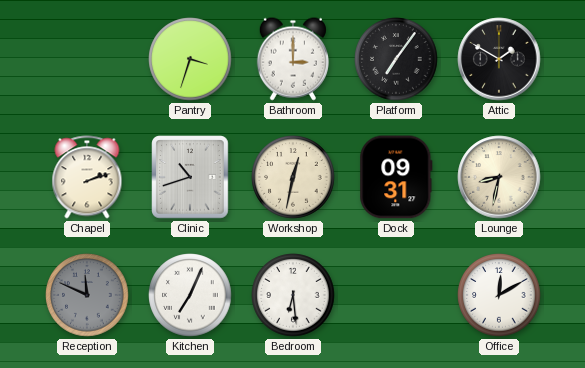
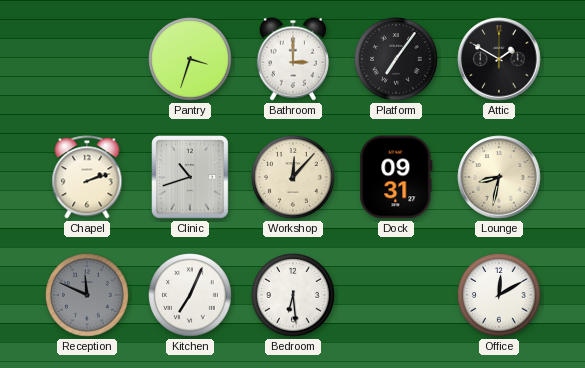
Workshop: 12:32 -> 12:07 (293, 177)
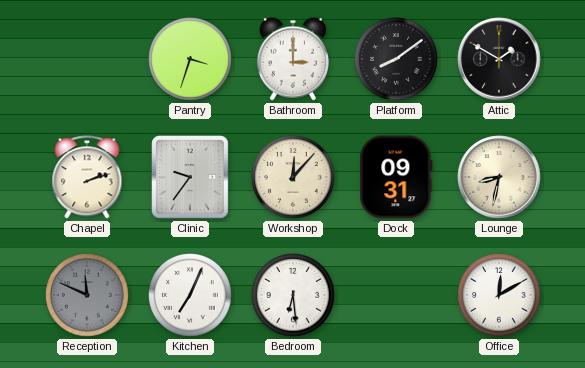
Platform: 7:06 -> 8:09 (396, 59)
Clinic: 10:42 -> 9:36 (190, 177)
